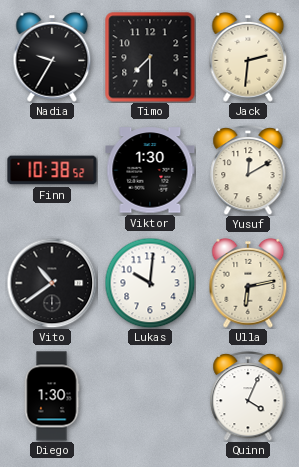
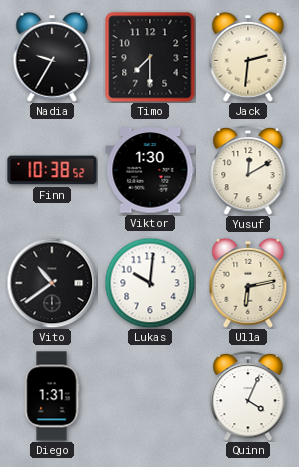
Diego: 1:30 -> 1:31 (52, 396)
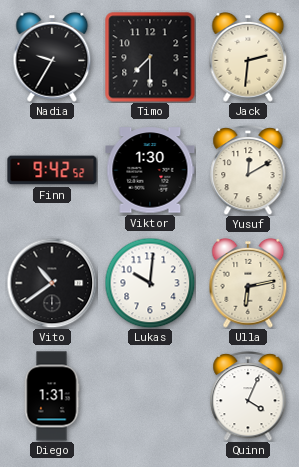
Finn: 10:38 -> 9:42 (52, 170)
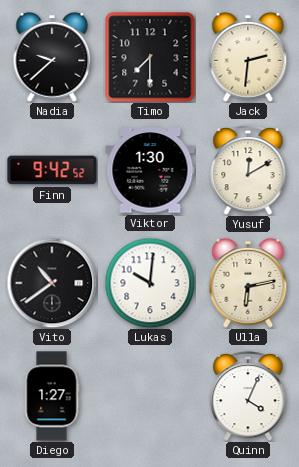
Nadia: 9:35 -> 9:38 (52, 57)
Diego: 1:31 -> 1:27 (52, 396)
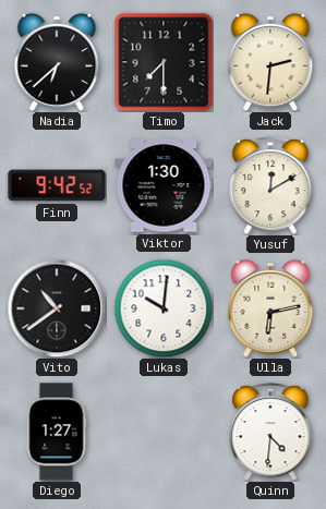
Nadia: 9:38 -> 6:38 (57, 62)
Quinn: 4:04 -> 4:31 (270, 432)
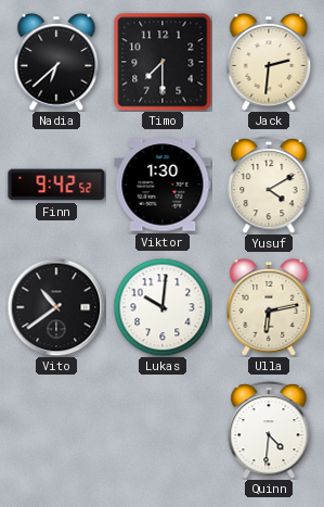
Yusuf: 12:10 -> 4:10 (269, 185)
Diego: 1:27 -> none (57, 432)
